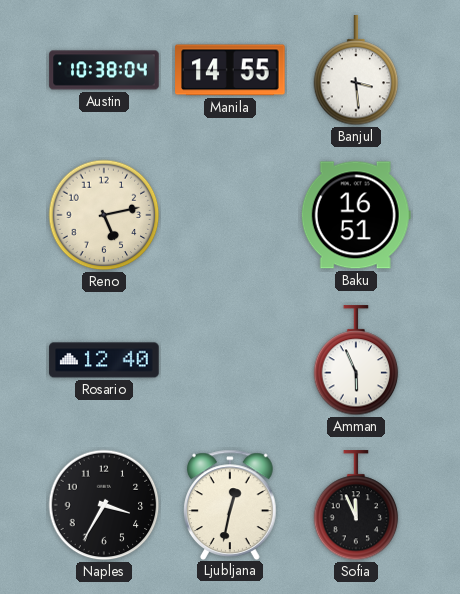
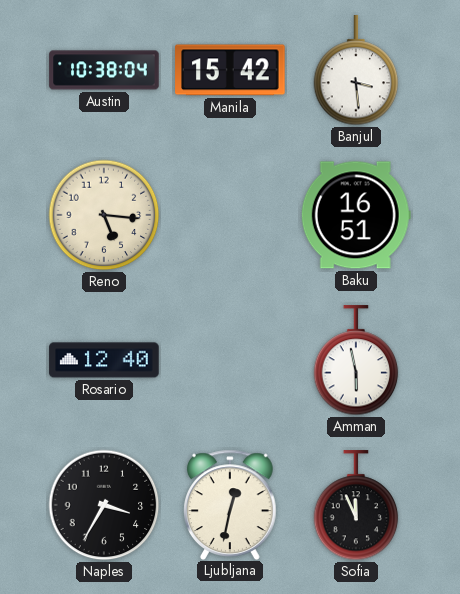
Manila: 14:55 -> 15:42 (230, 70)
Reno: 5:13 -> 5:16 (104, 215)
Amman: 5:56 -> 5:58 (356, 361)
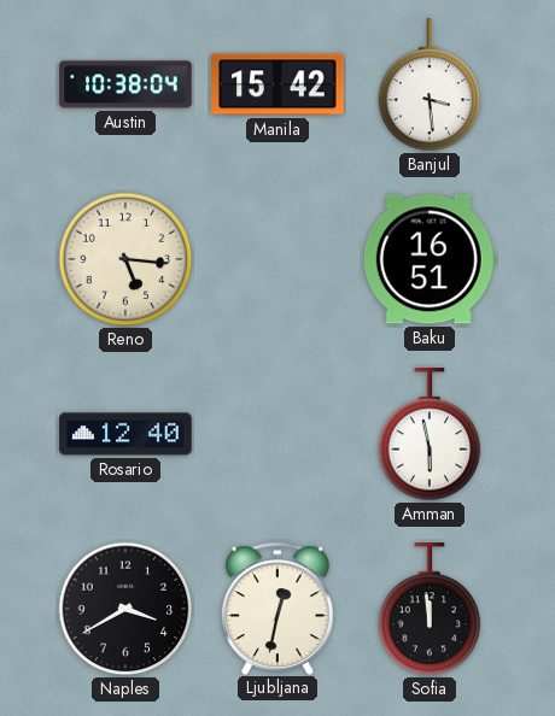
Naples: 3:35 -> 3:40 (125, 609)
Sofia: 11:56 -> 11:59 (430, 610)
